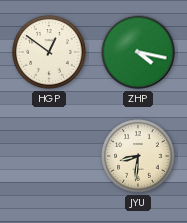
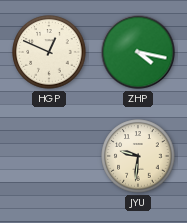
HGP: 12:51 -> 12:49 (49, 52)
JYU: 8:31 -> 9:31 (138, 156)
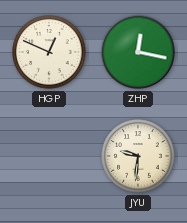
ZHP: 4:17 -> 12:17 (138, 52)
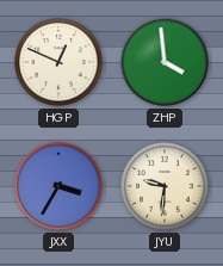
ZHP: 12:17 -> 3:59 (165, 62)
JXX: none -> 3:35 (58, 186)
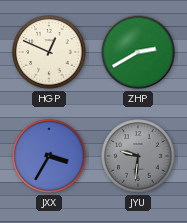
ZHP: 3:59 -> 2:40 (138, 52)
JYU dial: cream -> grey (138, 156)
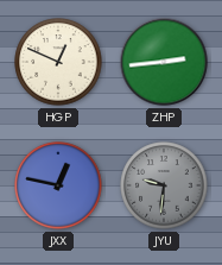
ZHP: 2:40 -> 2:44 (164, 62)
JXX: 3:35 -> 12:47 (58, 185)
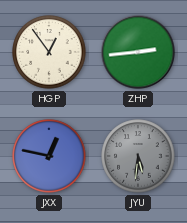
HGP: 12:49 -> 12:54 (49, 52)
JYU: 9:31 -> 5:31 (138, 156)
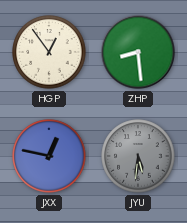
ZHP: 2:44 -> 8:29 (138, 52)
